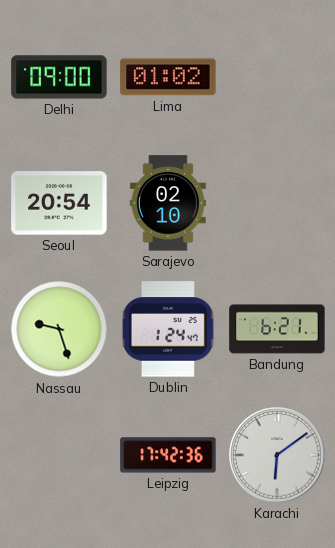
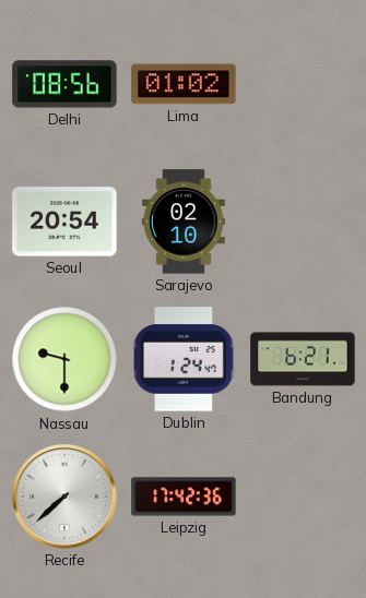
Delhi: 09:00 -> 08:56 (64, 84)
Nassau: 9:27 -> 9:30 (64, 359)
Recife: none -> 7:38 (64, 497)
Karachi: 6:09 -> none (277, 455)
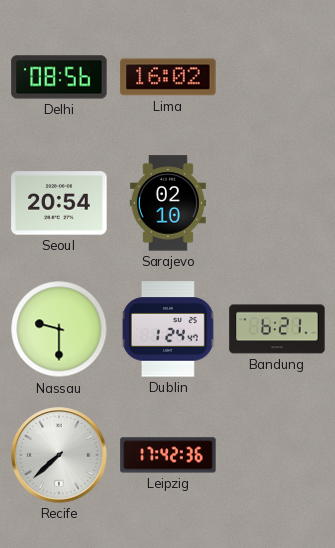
Lima: 01:02 -> 16:02 (168, 77)
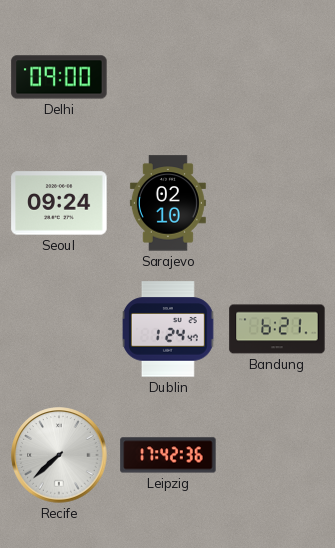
Delhi: 08:56 -> 09:00 (59, 77)
Lima: 16:02 -> none (168, 77)
Seoul: 20:54 -> 09:24 (59, 203)
Nassau: 9:30 -> none (59, 329)
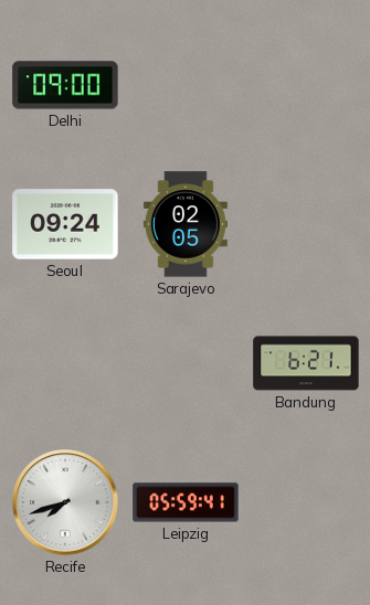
Sarajevo: 02:10 -> 02:05 (186, 224)
Dublin: 1:24 -> none (168, 329)
Recife: 7:38 -> 7:42 (65, 502)
Leipzig: 17:42 -> 05:59 (186, 502)
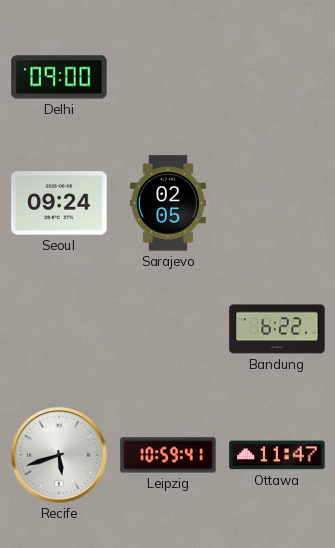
Bandung: 6:21 -> 6:22 (277, 329)
Recife: 7:42 -> 5:42 (59, 455)
Leipzig: 05:59 -> 10:59 (168, 455)
Ottawa: none -> 11:47 (277, 455)
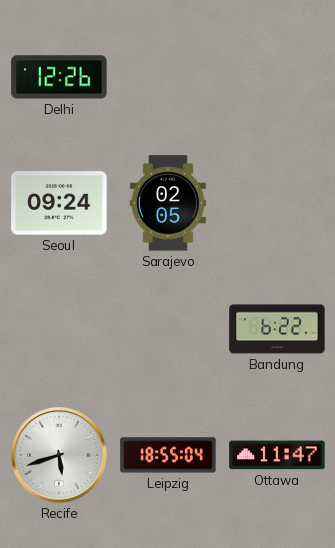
Delhi: 09:00 -> 12:26 (59, 77)
Leipzig: 10:59 -> 18:55 (168, 455)
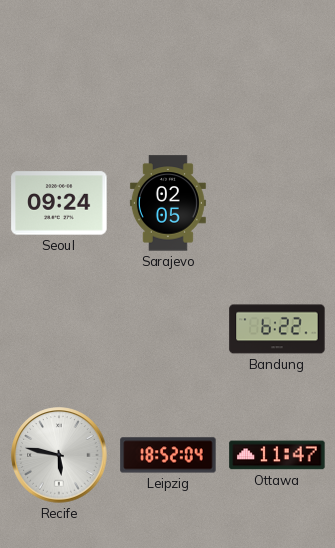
Delhi: 12:26 -> none (59, 77)
Recife: 5:42 -> 5:47 (59, 455)
Leipzig: 18:55 -> 18:52 (168, 455)
